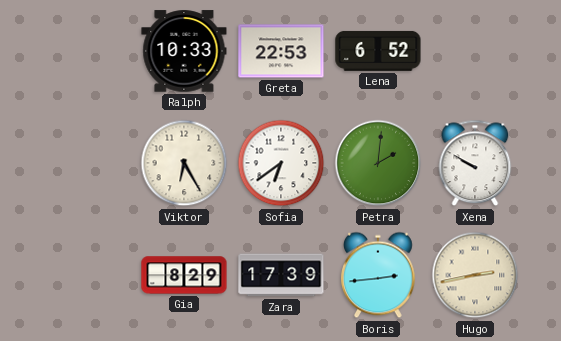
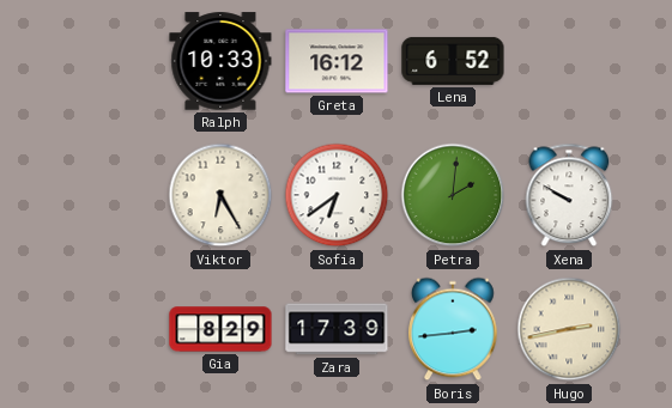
Greta: 22:53 -> 16:12 (337, 61)
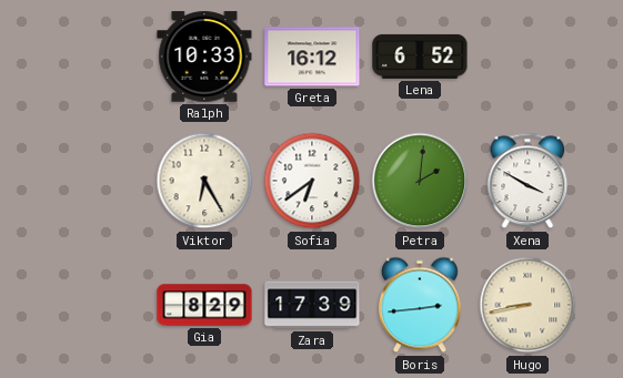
Xena: 9:50 -> 3:50 (527, 181)
Hugo: 2:43 -> 8:43 (527, 305)
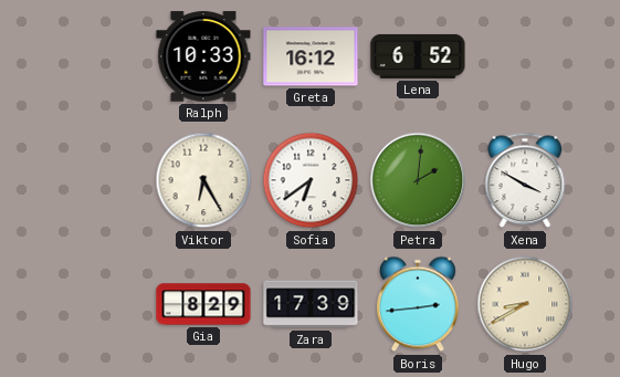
Hugo: 8:43 -> 8:40 (525, 304)
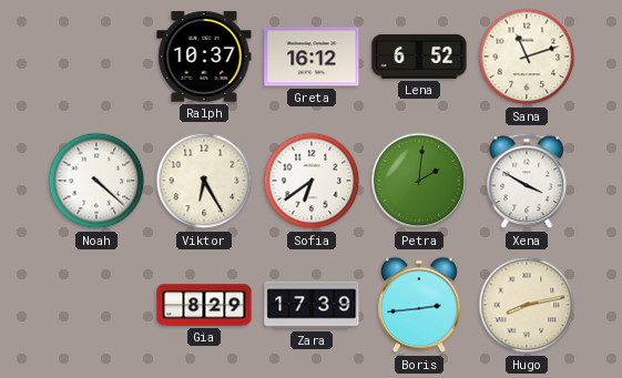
Ralph: 10:33 -> 10:37 (204, 57)
Sana: none -> 11:12 (527, 57)
Noah: none -> 4:22 (96, 181)
Hugo: 8:40 -> 8:13 (527, 305)
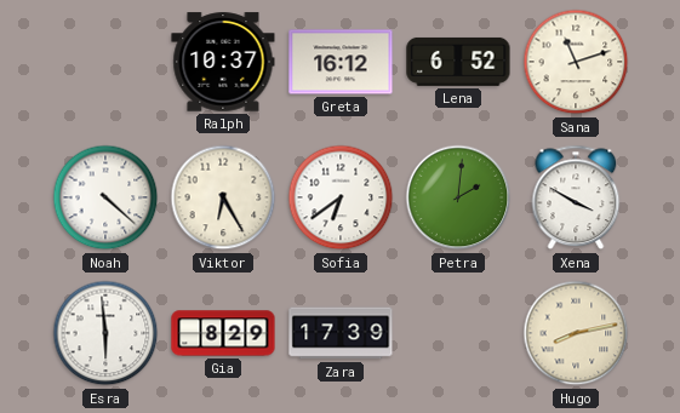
Esra: none -> 5:59 (105, 333)
Boris: 2:44 -> none (420, 305)
